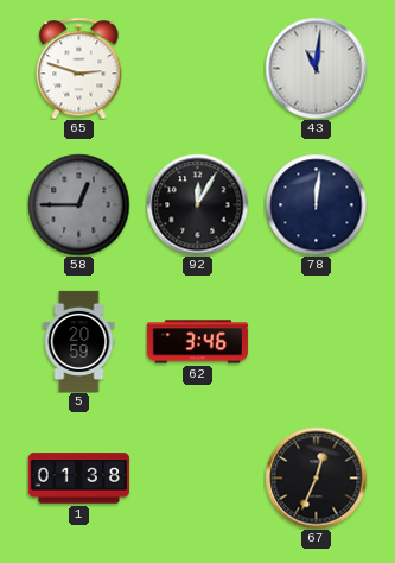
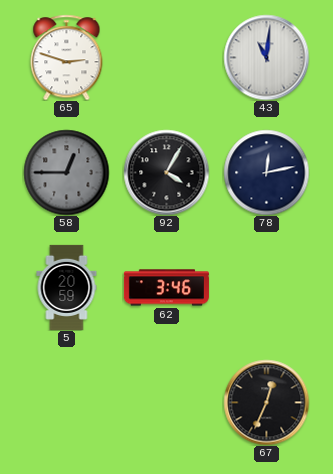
92: 12:05 -> 4:05 (166, 172)
78: 12:01 -> 12:13 (266, 172)
1: 01:38 -> none (78, 479)
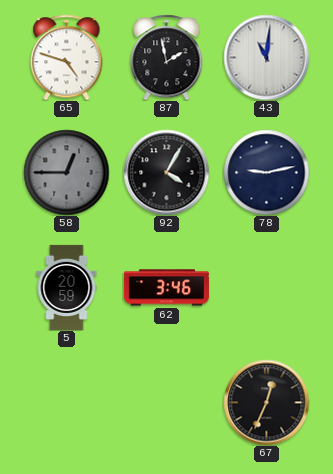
65: 2:48 -> 4:48 (67, 57)
87: none -> 1:58 (167, 57)
78: 12:13 -> 9:13 (266, 172)
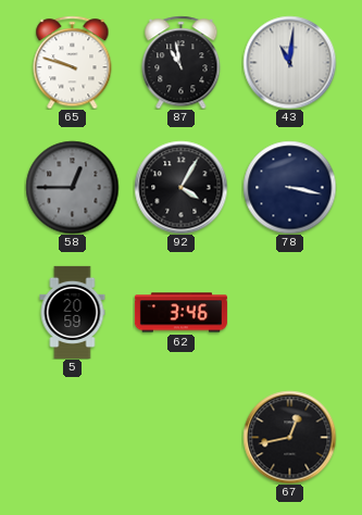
65: 4:48 -> 9:48 (73, 62)
87: 1:58 -> 10:58 (182, 62)
78: 9:13 -> 3:17 (289, 187)
67: 12:34 -> 12:43 (289, 437)
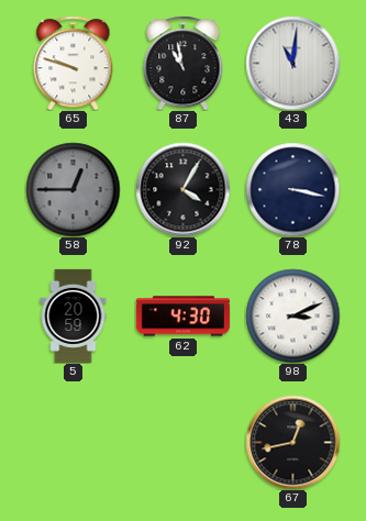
62: 3:46 -> 4:30 (182, 317)
98: none -> 3:11 (292, 315)
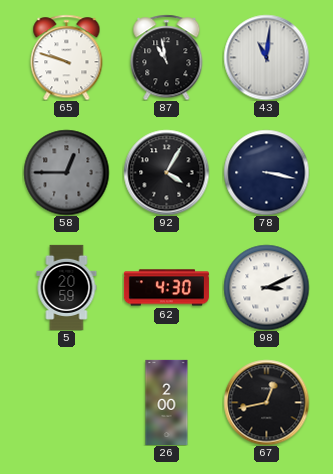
26: none -> 2:00 (167, 402)
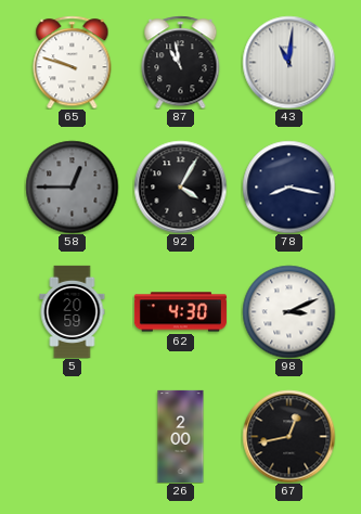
78: 3:17 -> 8:17 (288, 187)
